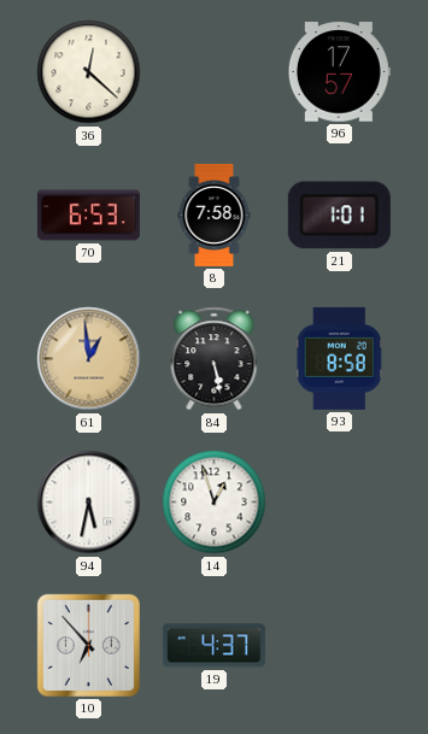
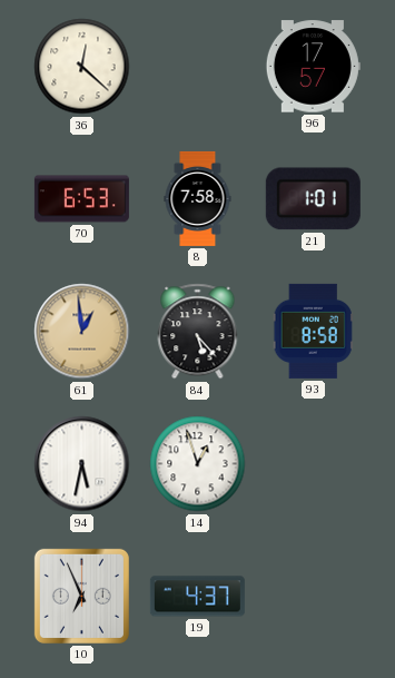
84: 5:28 -> 5:23 (198, 332)
10: 6:53 -> 6:56 (81, 596)
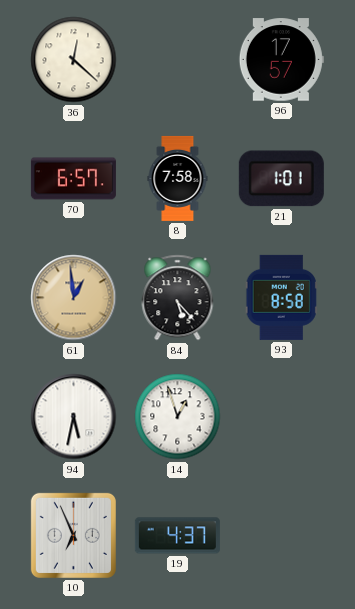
70: 6:53 -> 6:57 (73, 179)
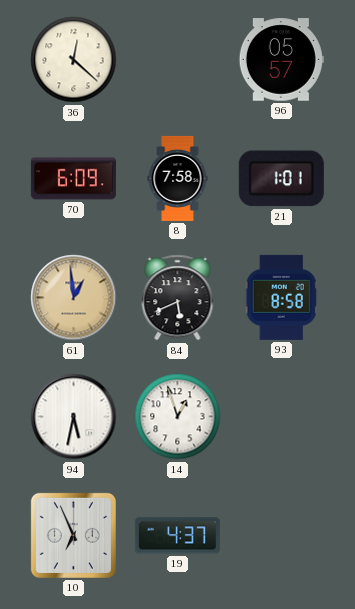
96: 17:57 -> 05:57 (281, 60)
70: 6:57 -> 6:09 (73, 179)
84: 5:23 -> 5:41 (178, 298)
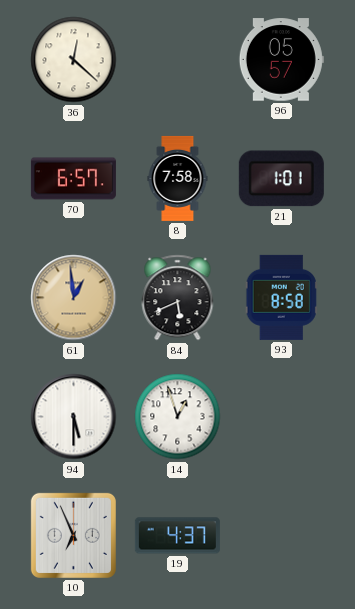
70: 6:09 -> 6:57 (73, 179)
94: 5:32 -> 5:30 (74, 417)
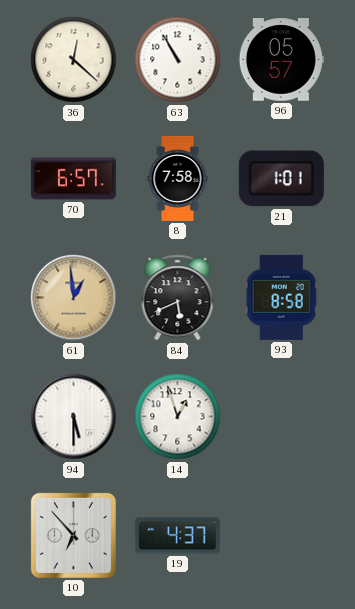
63: none -> 10:55 (178, 60)
10: 6:56 -> 6:53 (73, 535)
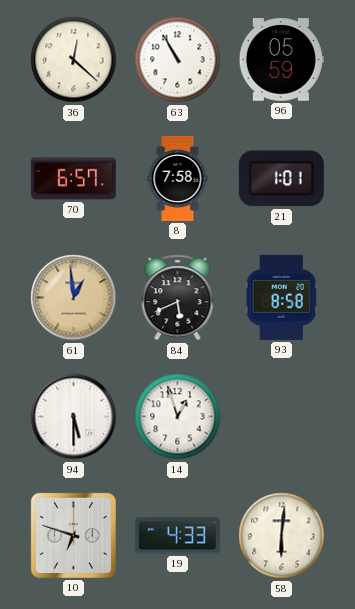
96: 05:57 -> 05:59 (281, 60)
10: 6:53 -> 6:48 (73, 535)
19: 4:37 -> 4:33 (177, 536)
58: none -> 6:01 (282, 536)
